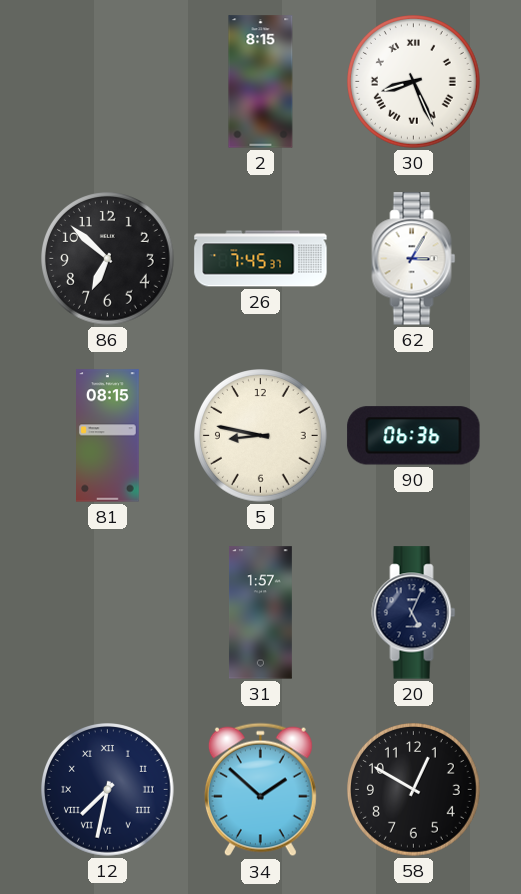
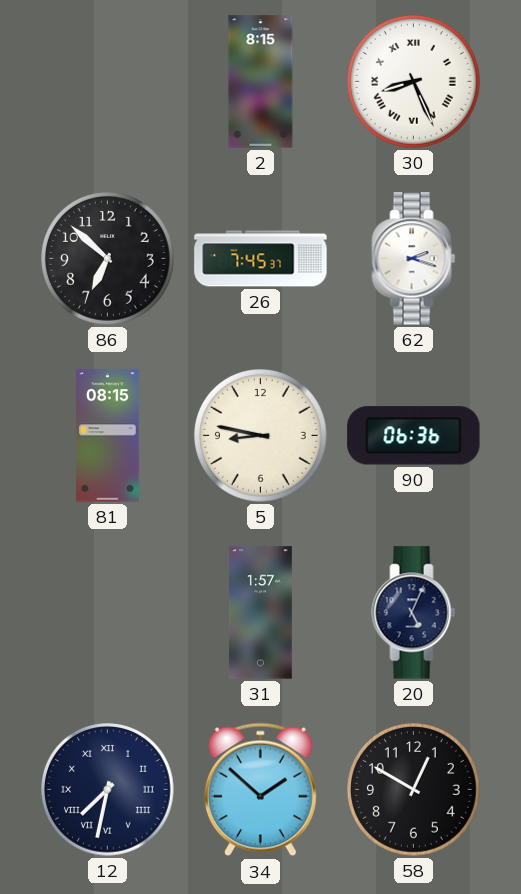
62: 3:05 -> 2:18 (414, 259)
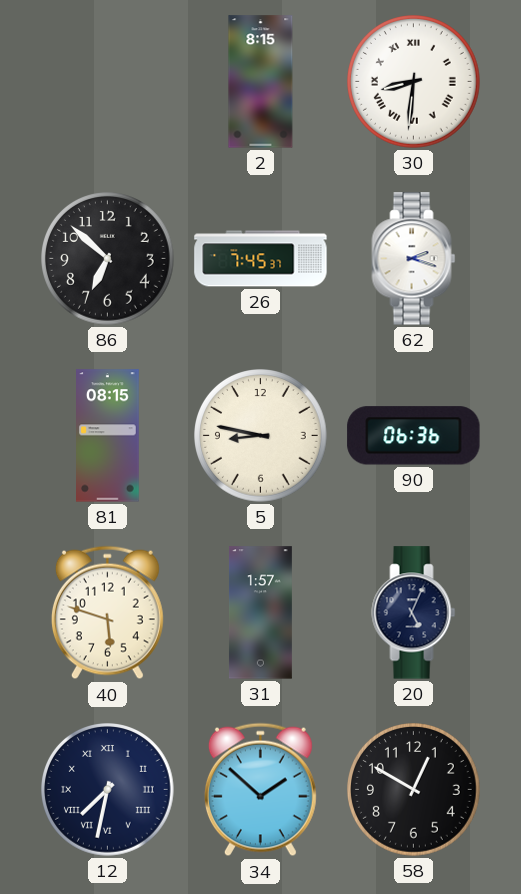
30: 8:26 -> 8:31 (414, 82)
40: none -> 5:48 (107, 613)
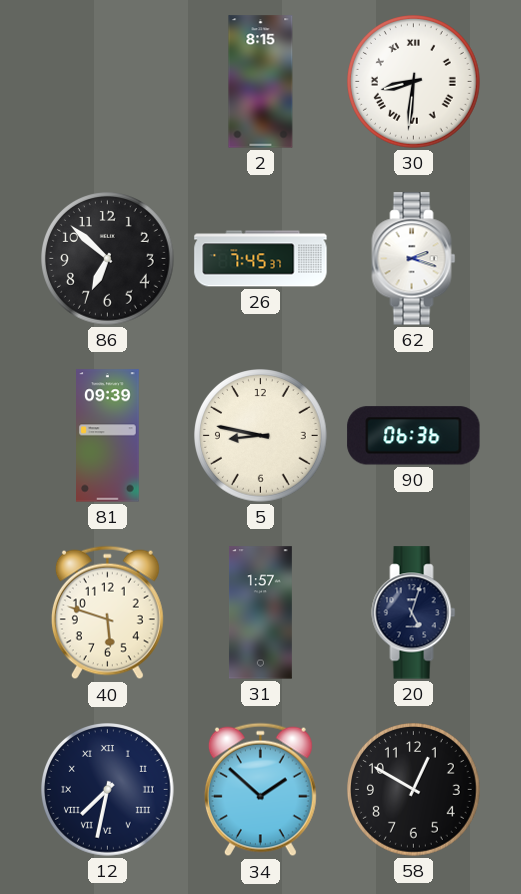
81: 08:15 -> 09:39 (108, 436)
20: 5:04 -> 5:03 (414, 613)
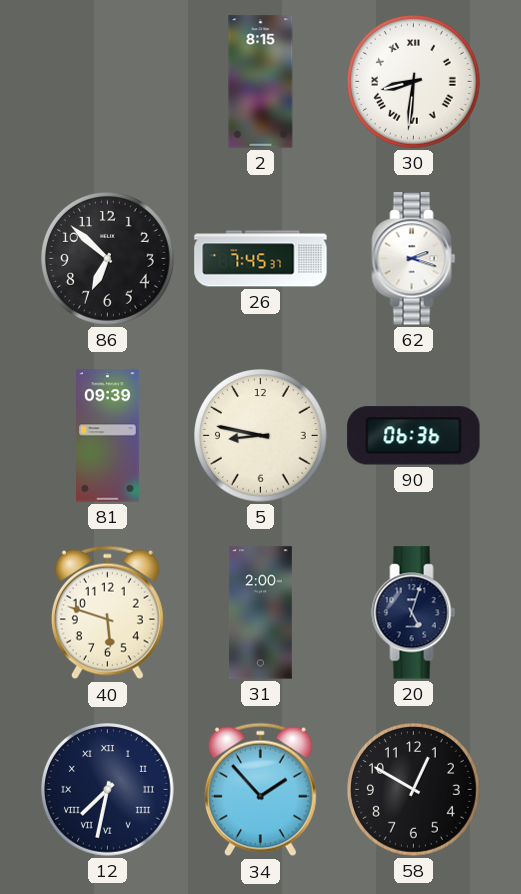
31: 1:57 -> 2:00 (260, 613)
34: 1:52 -> 1:53 (260, 790)
